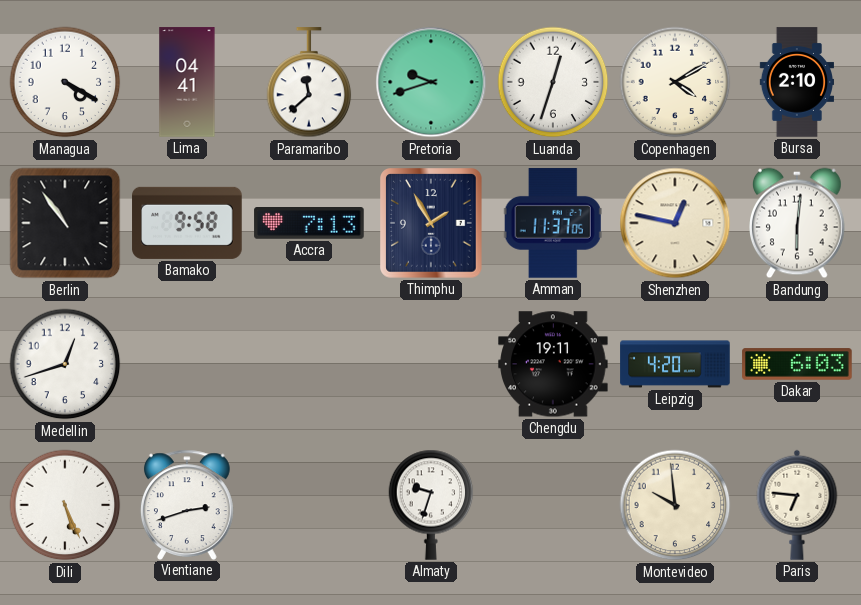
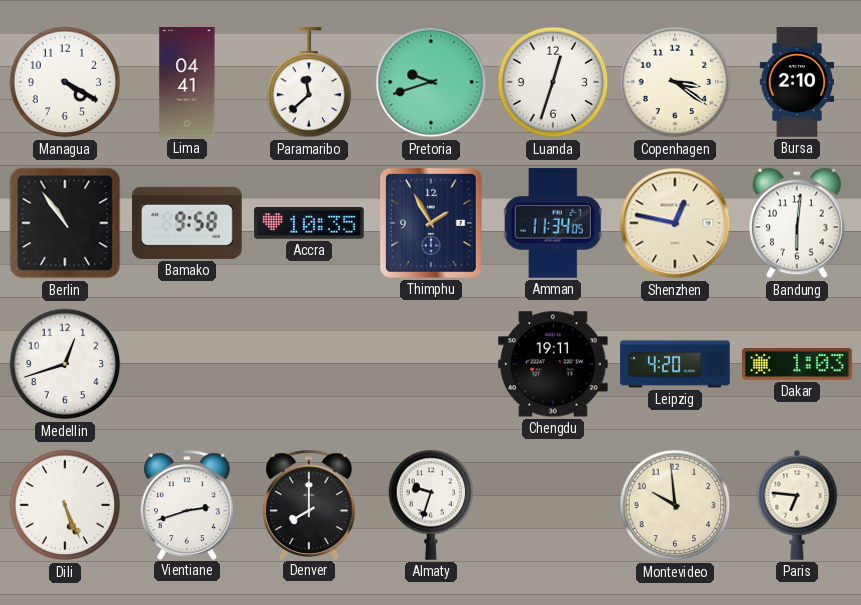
Copenhagen: 4:10 -> 3:21 (675, 82)
Accra: 7:13 -> 10:35 (309, 223)
Amman: 11:37 -> 11:34 (553, 223)
Dakar: 6:03 -> 1:03 (797, 364)
Denver: none -> 8:00 (309, 504)
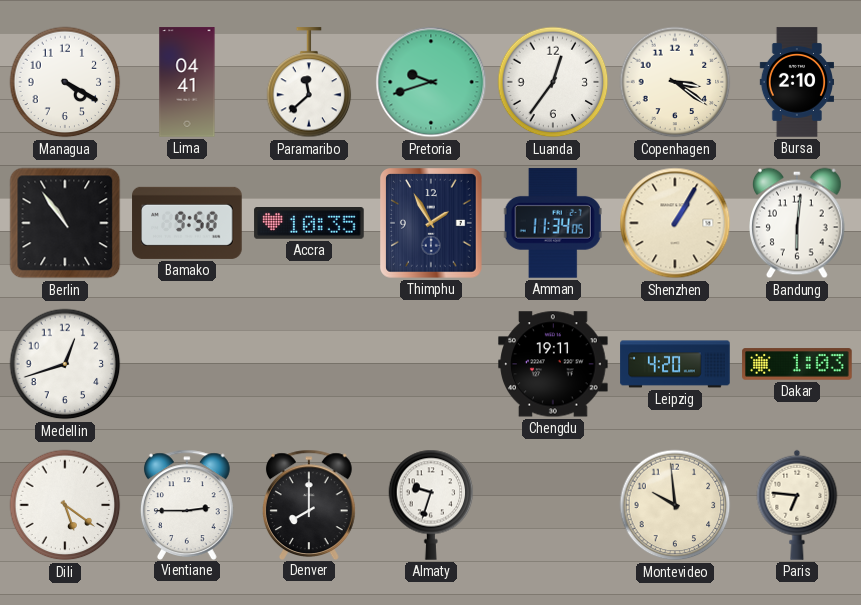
Luanda: 12:33 -> 12:36 (553, 82)
Shenzhen: 12:47 -> 1:05 (675, 223)
Dili: 5:26 -> 5:21 (65, 505)
Vientiane: 2:42 -> 2:45 (187, 504)
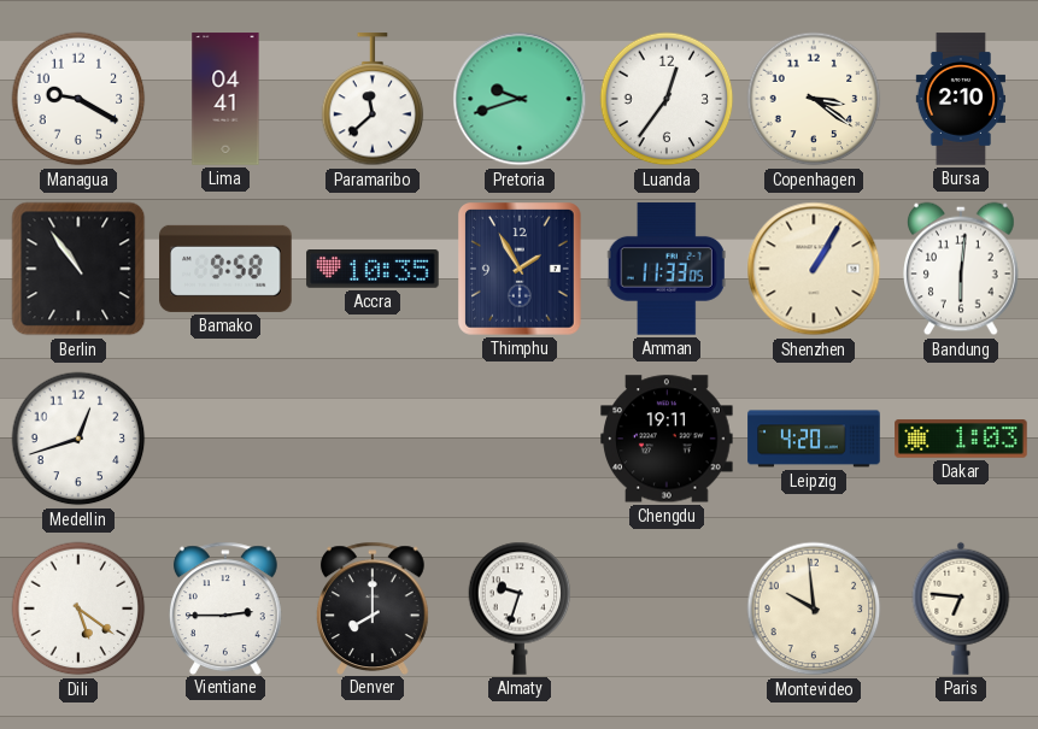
Managua: 4:20 -> 9:20 (78, 99)
Amman: 11:34 -> 11:33 (667, 269)
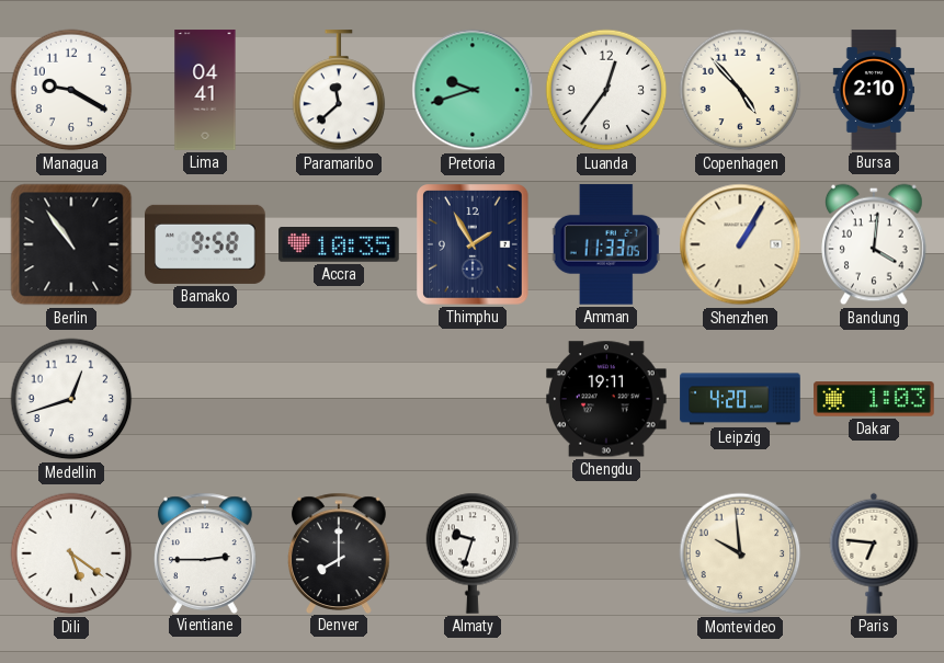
Copenhagen: 3:21 -> 4:53 (740, 90)
Bandung: 6:01 -> 4:01 (875, 244)
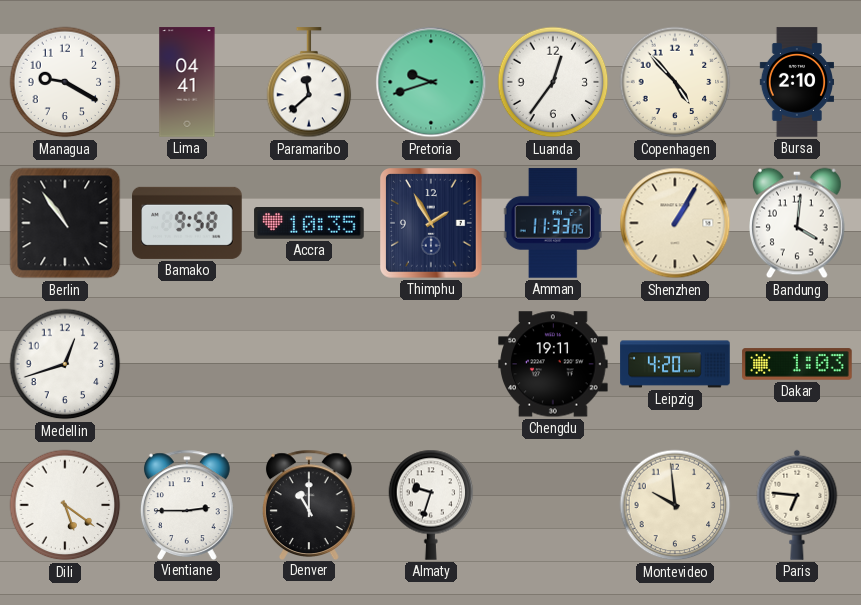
Denver: 8:00 -> 11:00 (309, 504)
